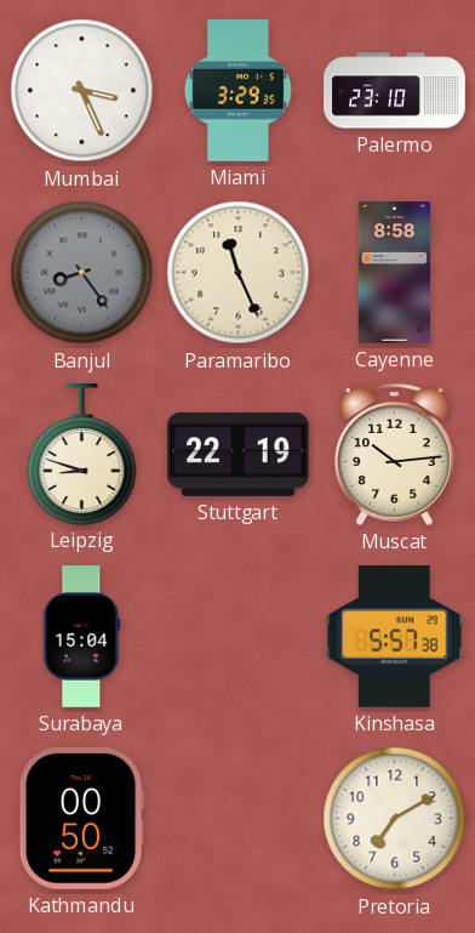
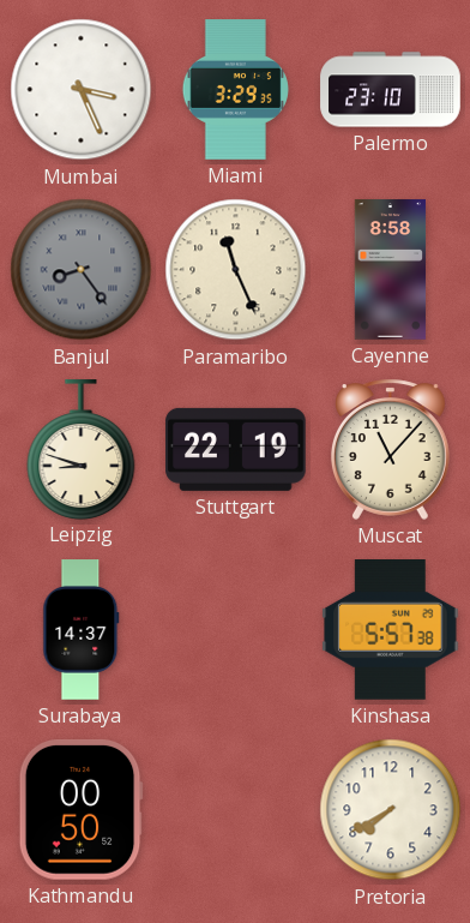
Muscat: 10:14 -> 11:07 (390, 449)
Surabaya: 15:04 -> 14:37 (82, 630)
Pretoria: 7:10 -> 7:40 (391, 810)
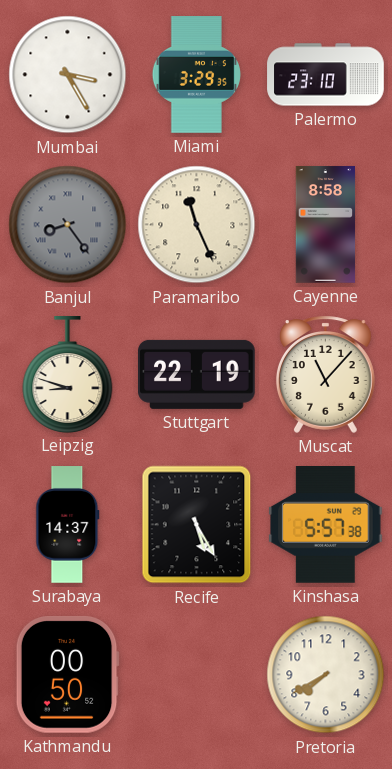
Mumbai: 3:26 -> 3:25 (68, 75)
Recife: none -> 5:25 (197, 525)
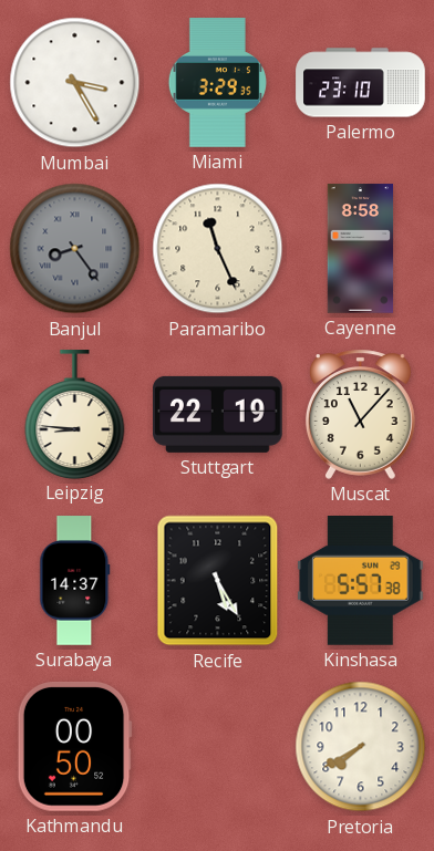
Leipzig: 8:48 -> 8:46 (75, 414)
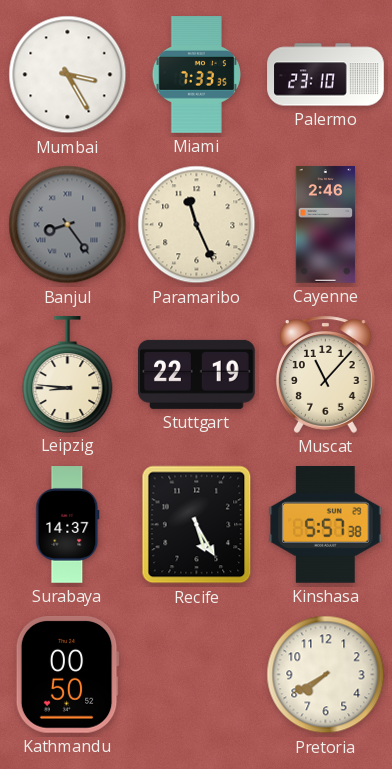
Miami: 3:29 -> 7:33 (196, 75)
Cayenne: 8:58 -> 2:46 (326, 225)
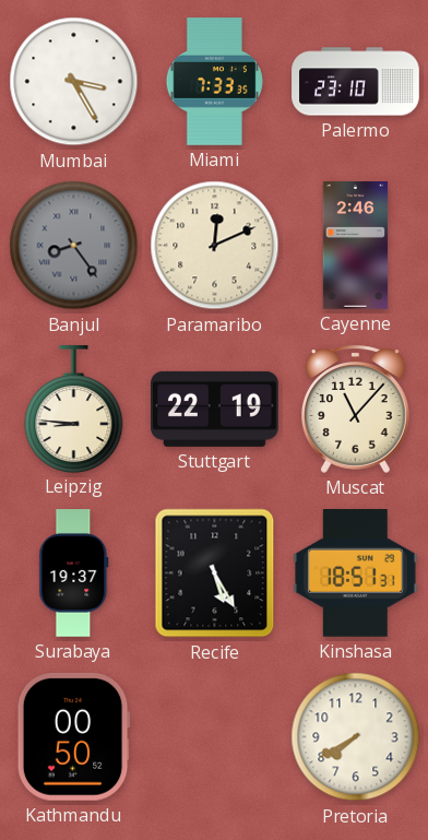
Paramaribo: 11:26 -> 12:11 (215, 246)
Surabaya: 14:37 -> 19:37 (74, 573)
Kinshasa: 5:57 -> 18:51 (356, 573)
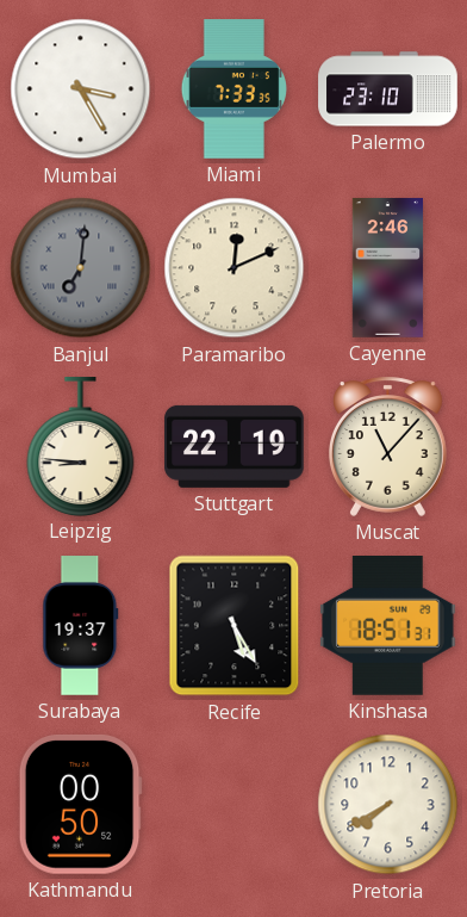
Banjul: 8:24 -> 7:01 (81, 268)
